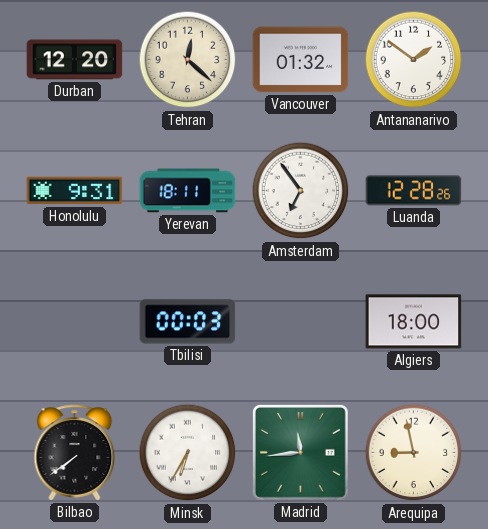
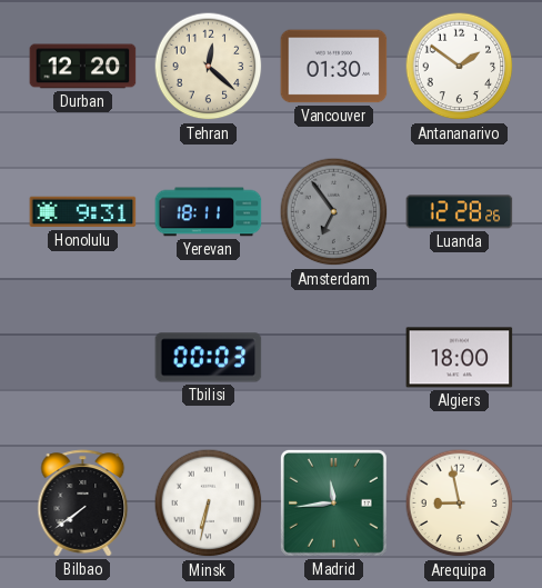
Vancouver: 01:32 -> 01:30 (334, 67)
Amsterdam dial: white -> grey (334, 212)
Minsk: 6:35 -> 6:32 (209, 504)
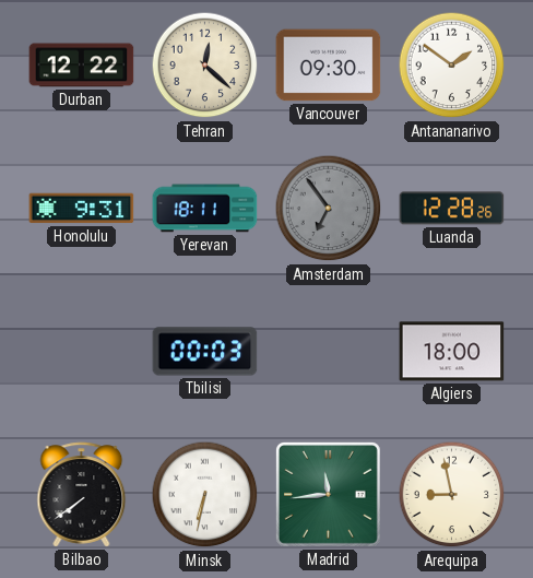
Durban: 12:20 -> 12:22 (82, 66)
Vancouver: 01:30 -> 09:30 (329, 66)
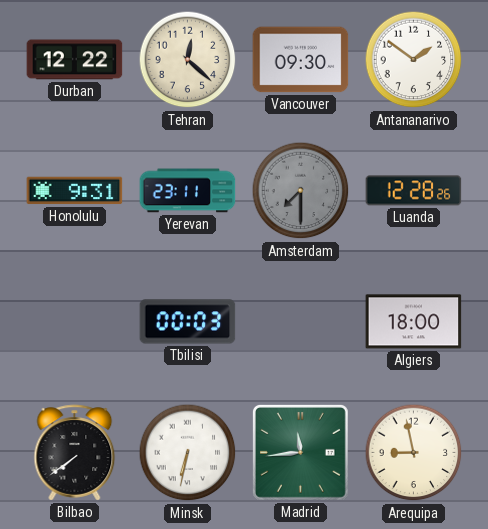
Yerevan: 18:11 -> 23:11 (188, 191)
Amsterdam: 6:54 -> 7:30 (301, 191)
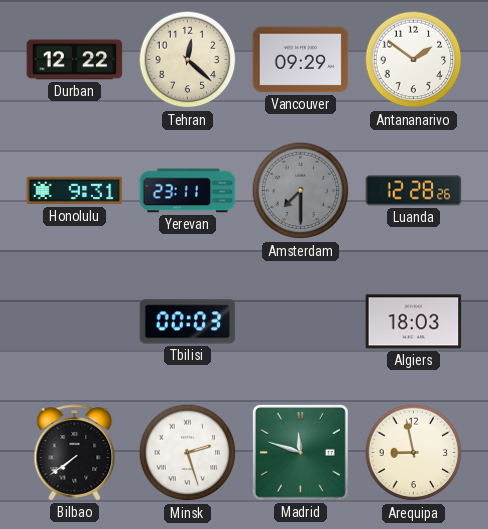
Vancouver: 09:30 -> 09:29 (301, 60)
Algiers: 18:00 -> 18:03 (414, 322)
Minsk: 6:32 -> 2:27 (188, 453)
Madrid: 11:44 -> 11:48 (300, 452)
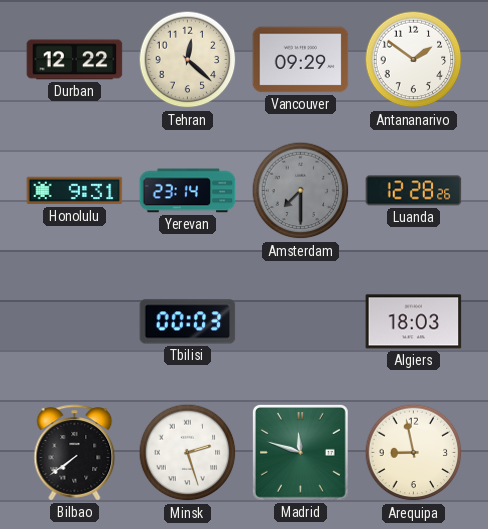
Yerevan: 23:11 -> 23:14 (188, 191)
